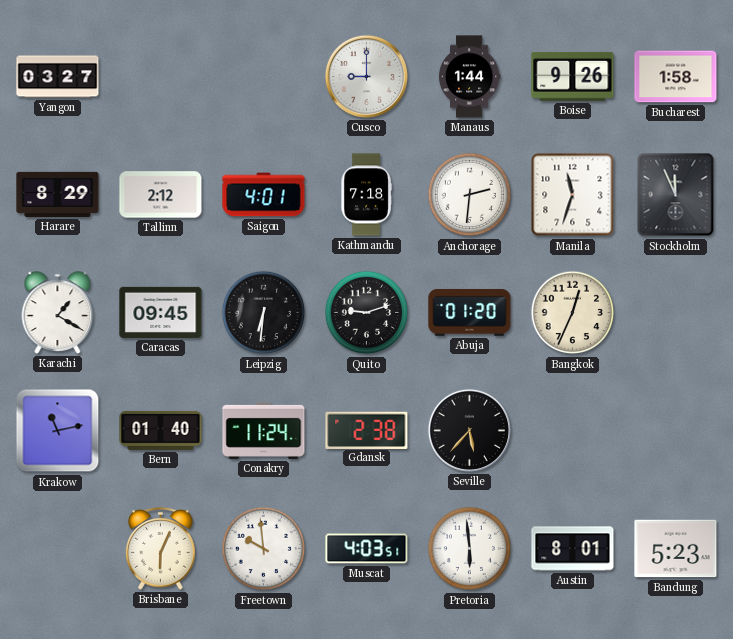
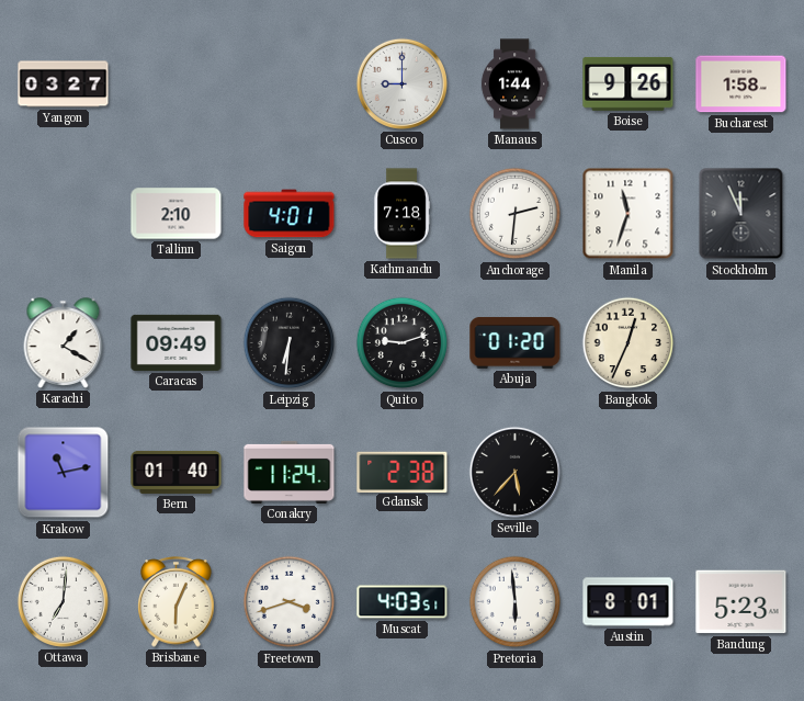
Harare: 8:29 -> none (58, 194)
Tallinn: 2:12 -> 2:10 (177, 214)
Caracas: 09:45 -> 09:49 (177, 342)
Ottawa: none -> 7:01 (63, 601)
Freetown: 9:59 -> 3:42 (290, 602)
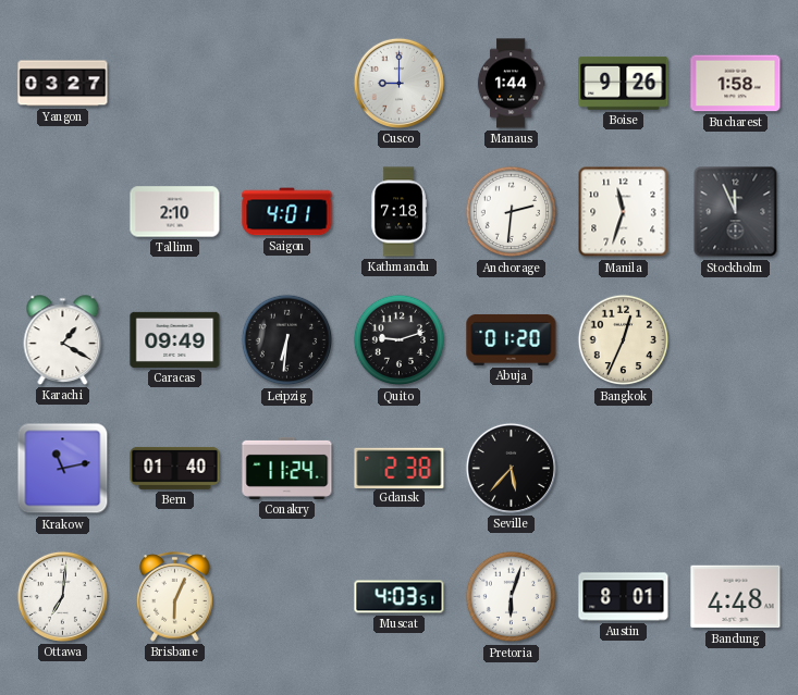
Freetown: 3:42 -> none (290, 602)
Pretoria: 5:59 -> 6:03 (512, 597)
Bandung: 5:23 -> 4:48 (736, 597)
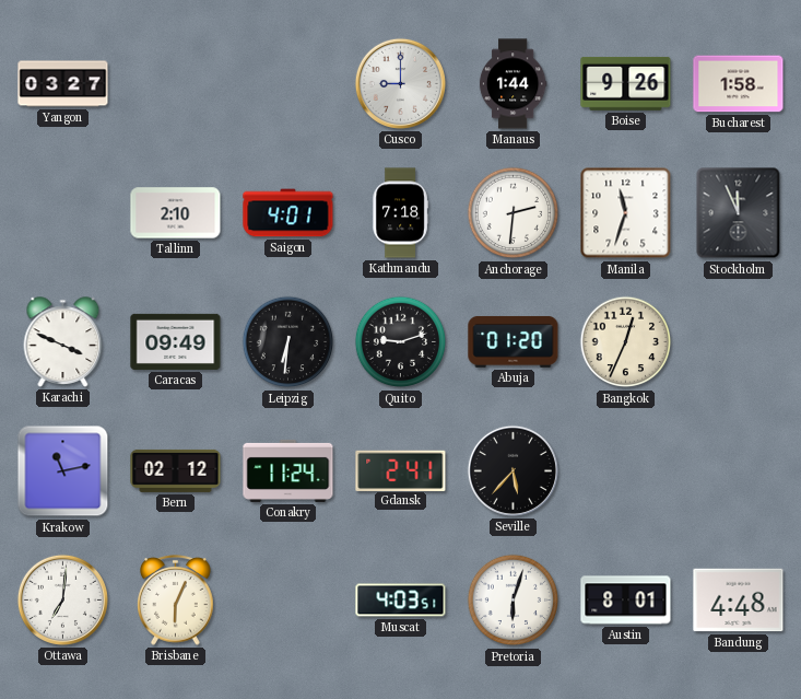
Karachi: 1:20 -> 3:49 (63, 342)
Bern: 01:40 -> 02:12 (176, 470)
Gdansk: 2:38 -> 2:41 (401, 470)
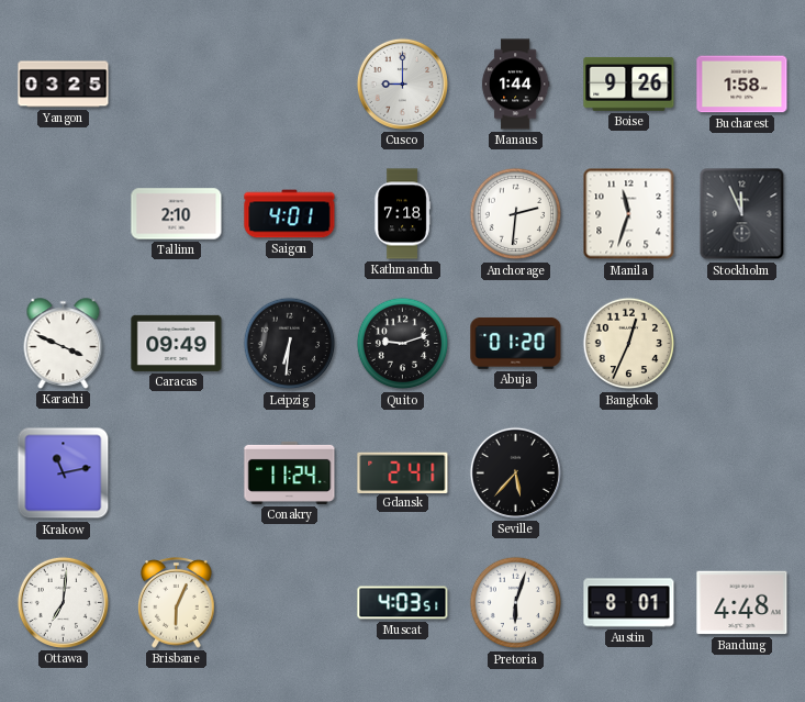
Yangon: 03:27 -> 03:25 (64, 85)
Bern: 02:12 -> none (176, 470)
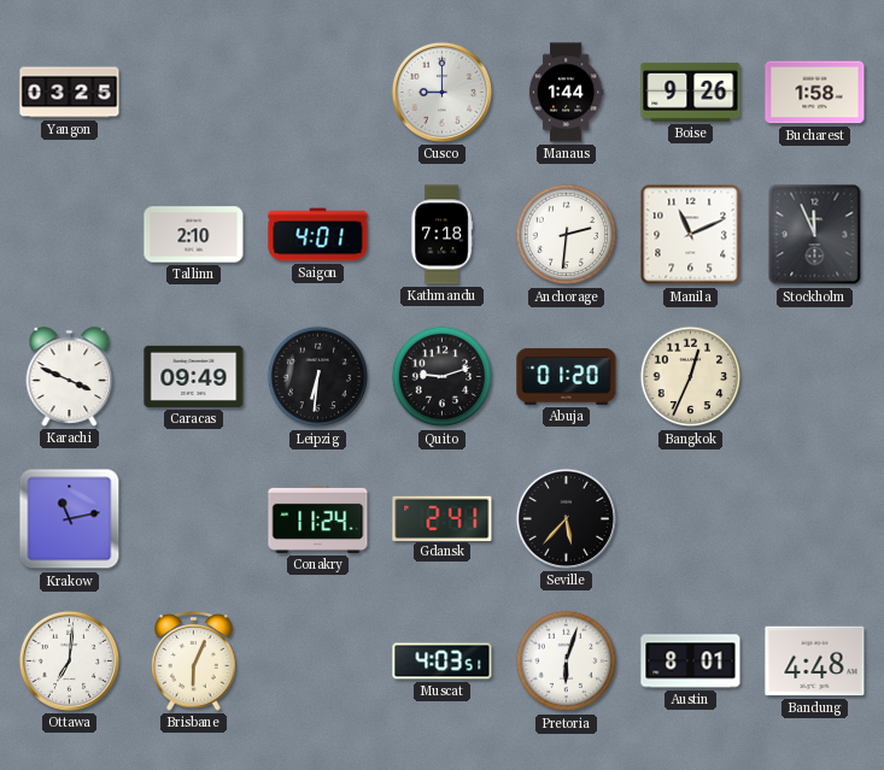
Manila: 11:33 -> 11:11 (691, 235)
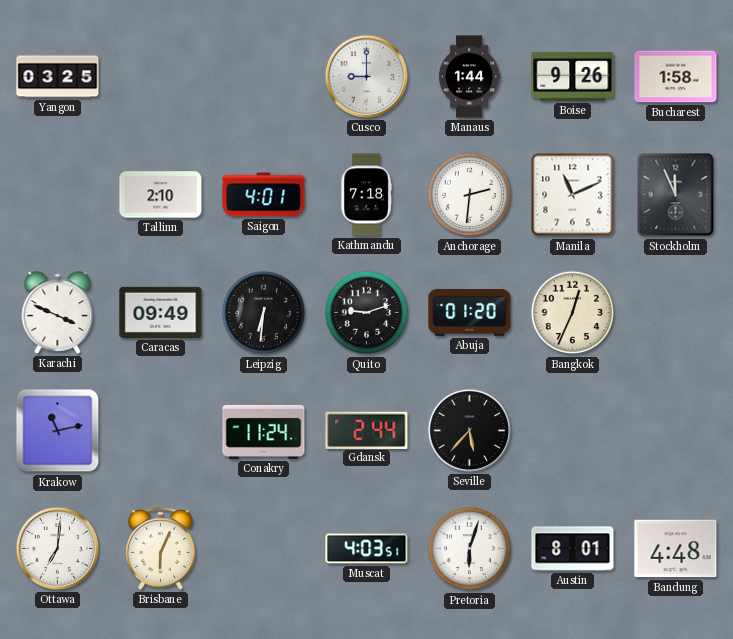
Gdansk: 2:41 -> 2:44 (367, 430)
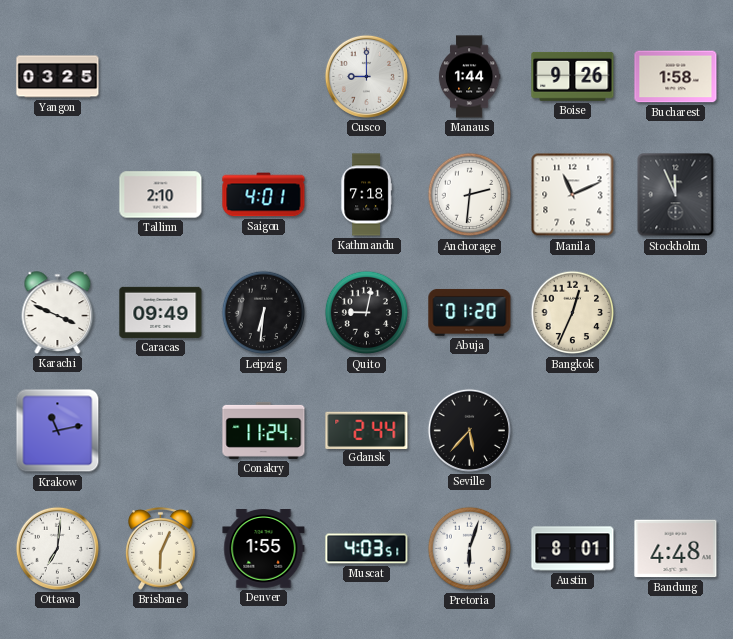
Quito: 9:12 -> 9:02 (367, 313)
Denver: none -> 1:55 (264, 549)
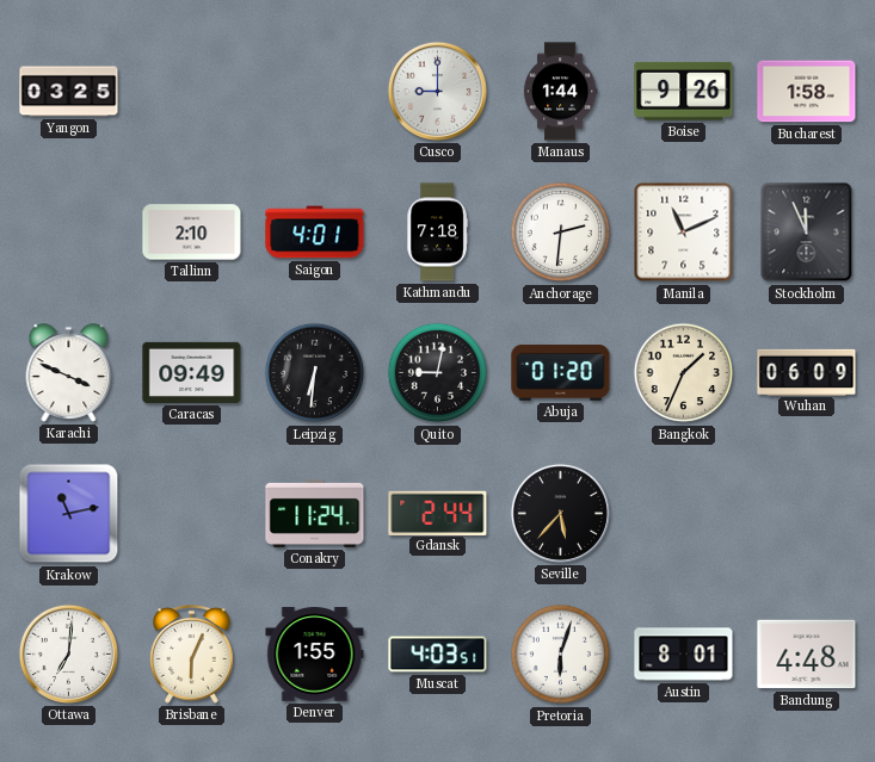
Bangkok: 12:34 -> 1:34 (684, 373)
Wuhan: none -> 06:09 (807, 372)
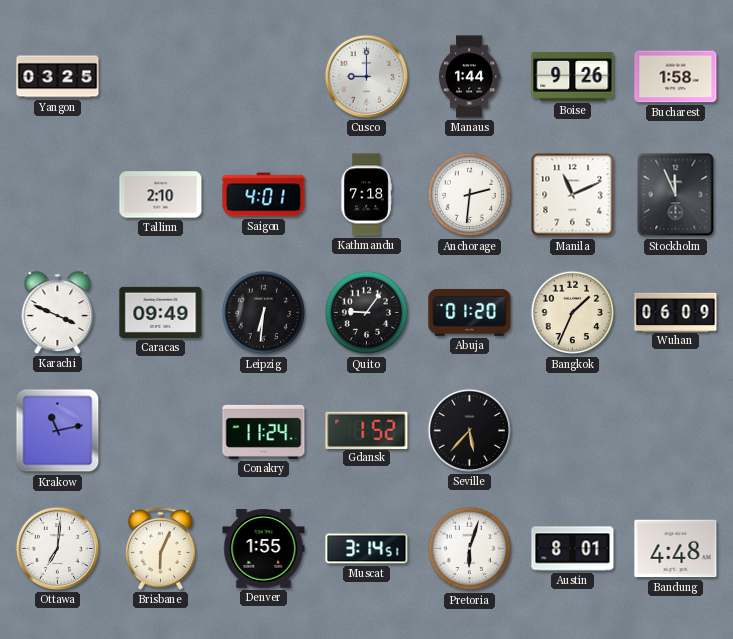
Quito: 9:02 -> 9:06 (367, 313)
Gdansk: 2:44 -> 1:52 (367, 430)
Muscat: 4:03 -> 3:14 (367, 549)
